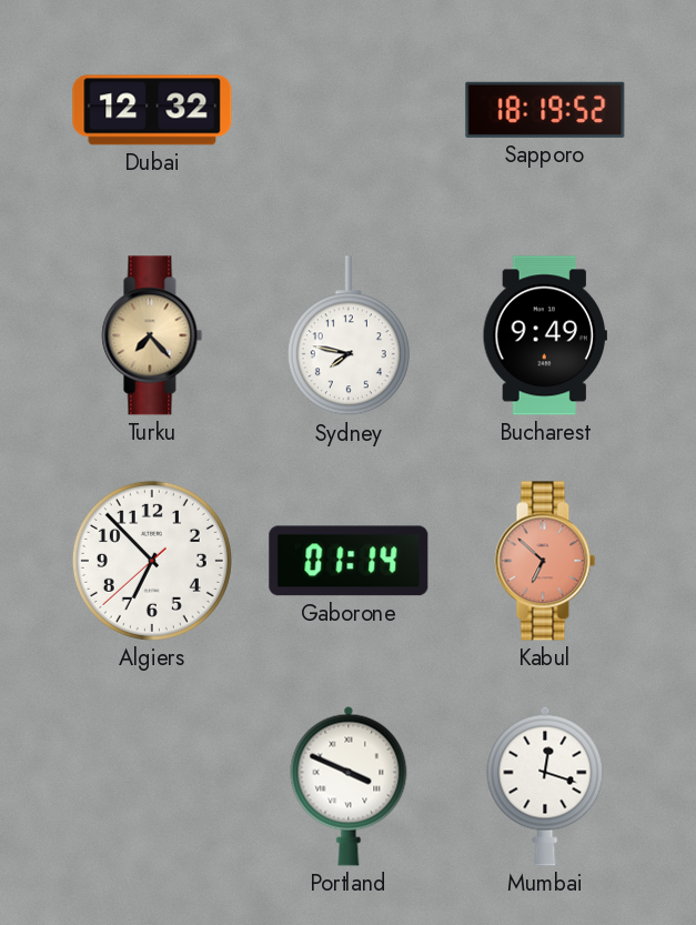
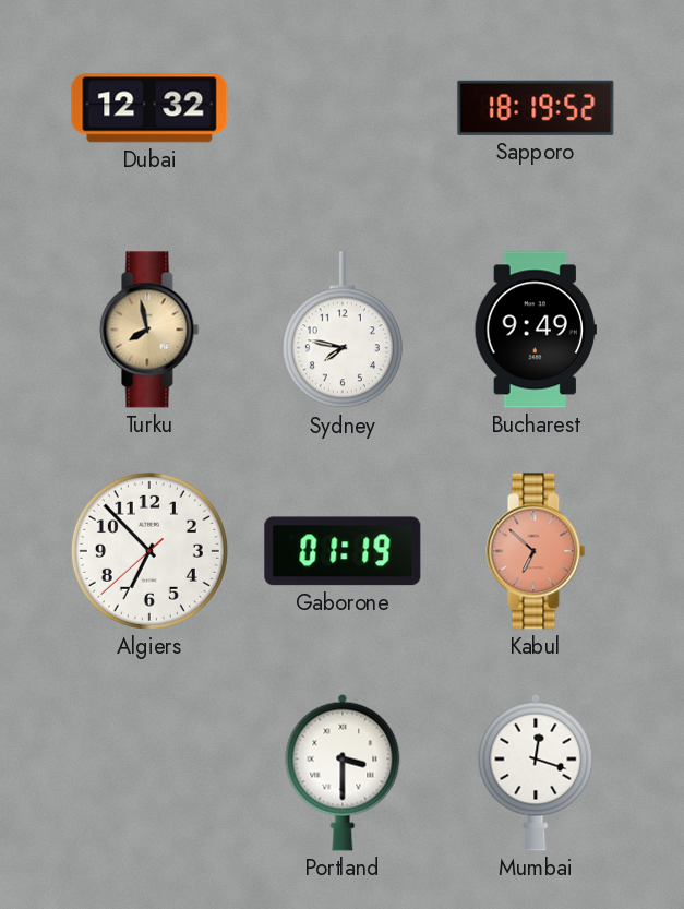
Turku: 7:23 -> 7:58 (149, 330)
Gaborone: 01:14 -> 01:19 (343, 551)
Portland: 3:49 -> 3:30 (343, 773)
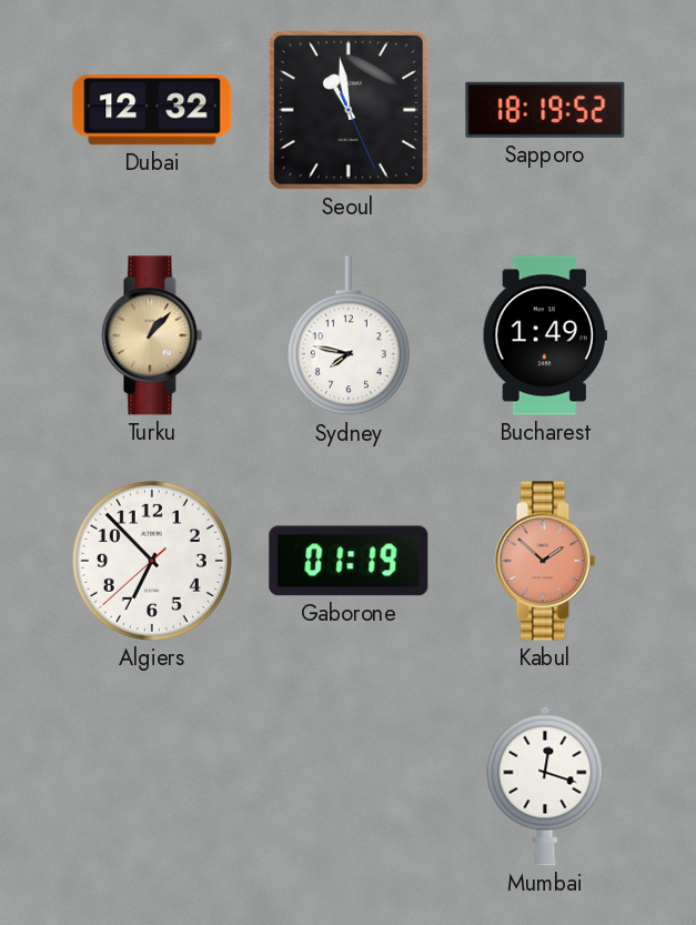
Seoul: none -> 10:58 (349, 110)
Turku: 7:58 -> 1:07 (152, 335)
Bucharest: 9:49 -> 1:49 (545, 335)
Kabul: 6:52 -> 1:52 (545, 561)
Portland: 3:30 -> none (343, 773)
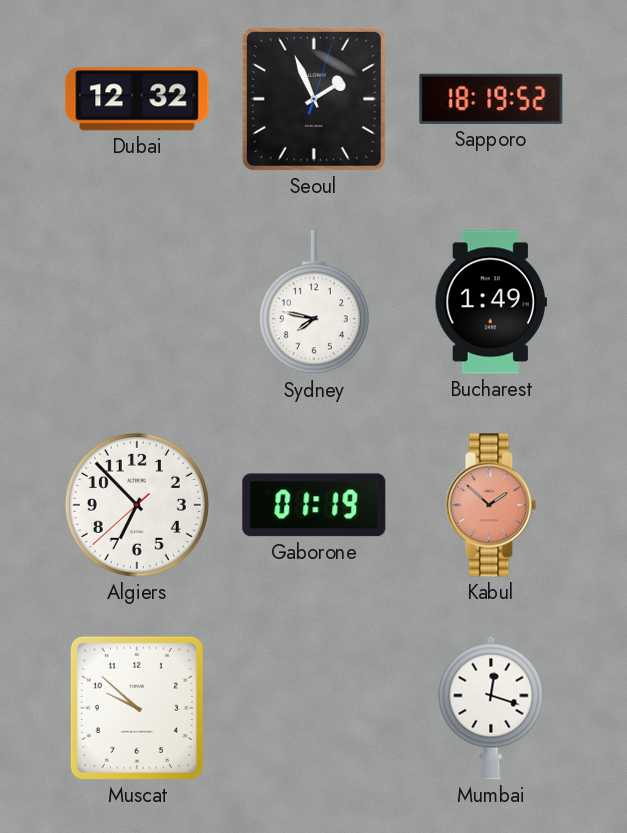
Seoul: 10:58 -> 1:56 (314, 99)
Turku: 1:07 -> none (152, 335)
Muscat: none -> 9:52 (137, 708)
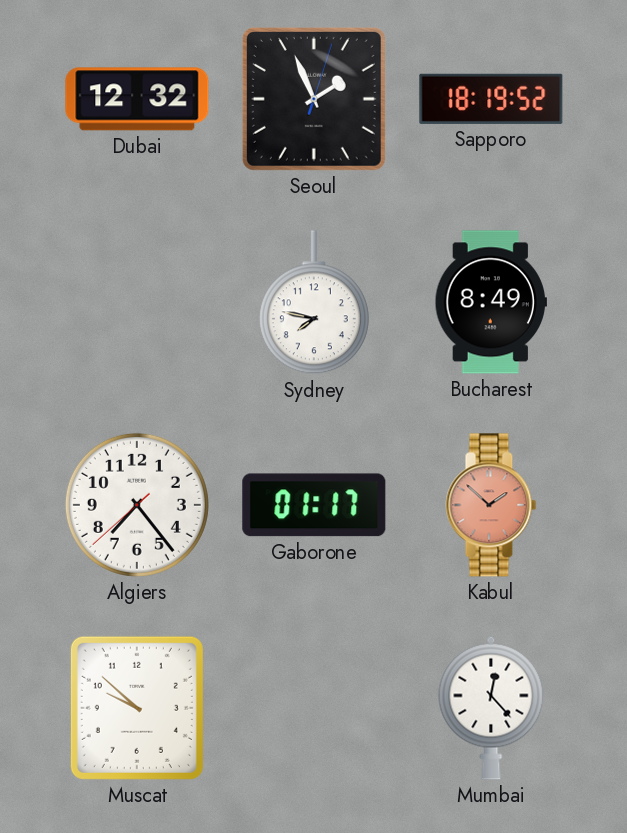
Bucharest: 1:49 -> 8:49 (491, 302)
Algiers: 6:52 -> 7:23 (137, 505)
Gaborone: 01:19 -> 01:17 (314, 505)
Mumbai: 12:18 -> 12:23 (491, 708)
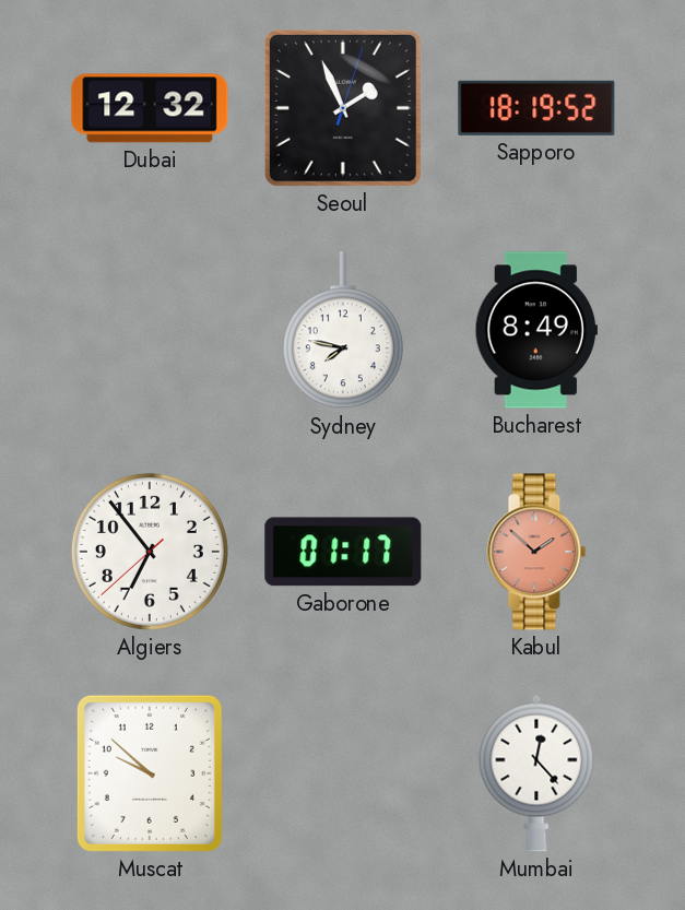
Algiers: 7:23 -> 6:53 (150, 552)
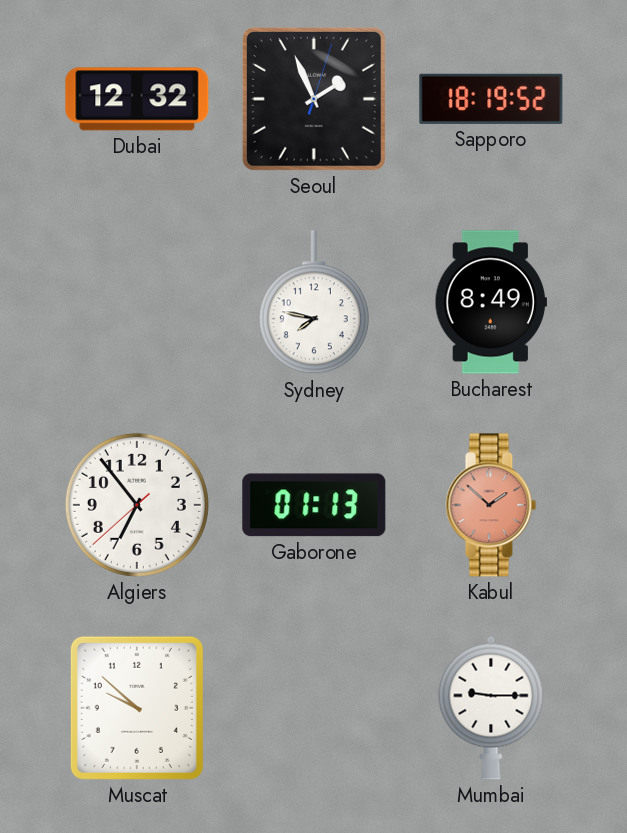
Gaborone: 01:17 -> 01:13 (314, 505)
Mumbai: 12:23 -> 9:15 (491, 708)
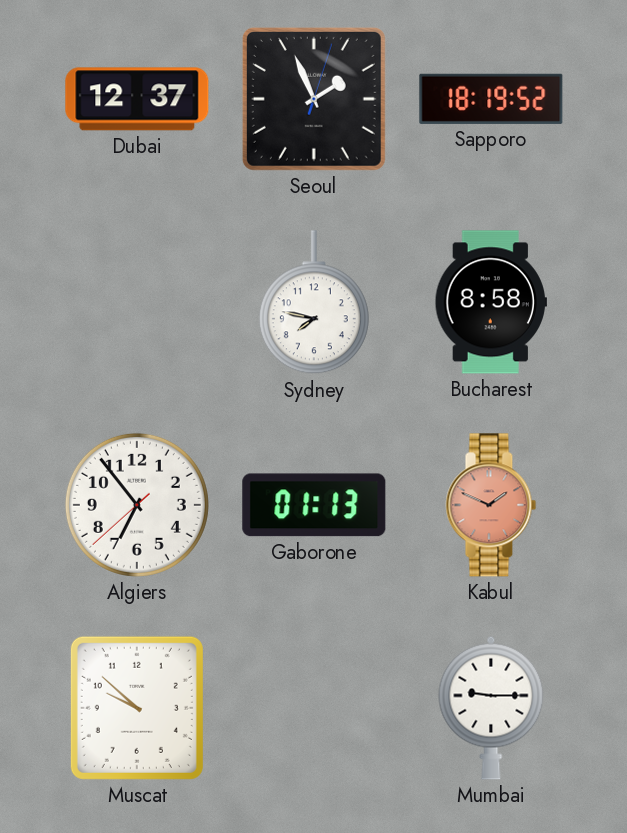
Dubai: 12:32 -> 12:37 (137, 99)
Bucharest: 8:49 -> 8:58 (491, 302)
Kabul: 1:52 -> 1:49 (491, 505)
